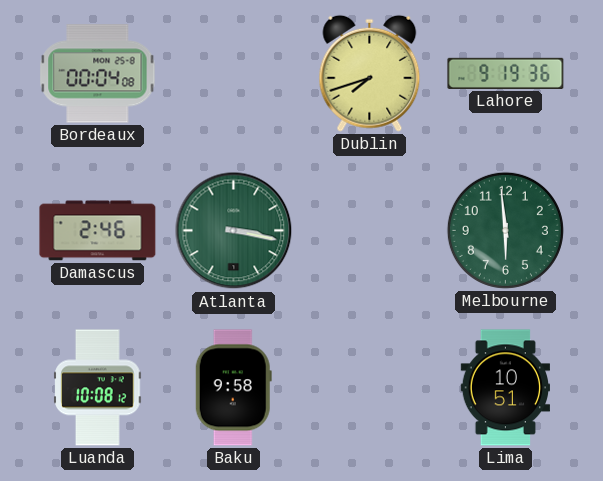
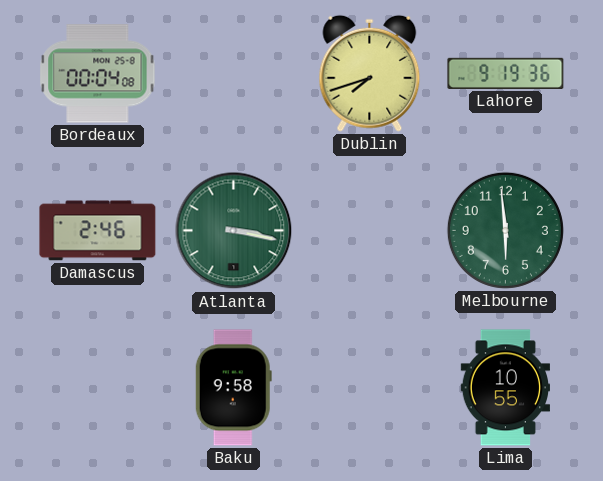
Luanda: 10:08 -> none (98, 388)
Lima: 10:51 -> 10:55 (506, 388)
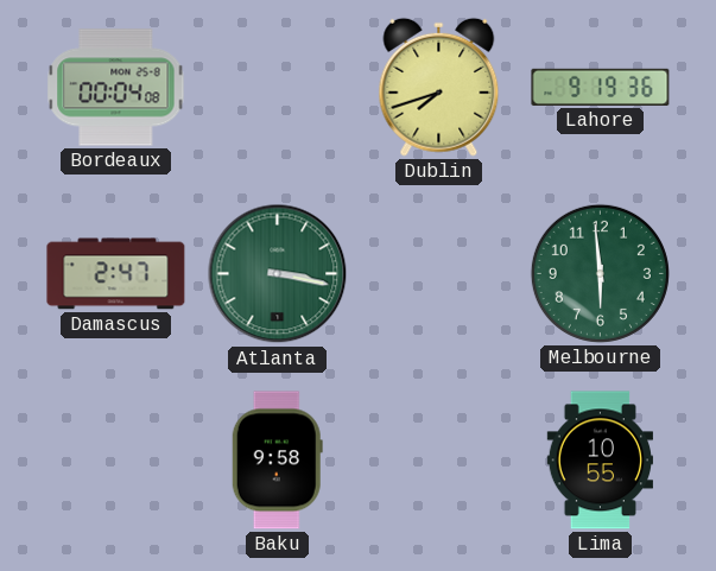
Damascus: 2:46 -> 2:47 (116, 274)
